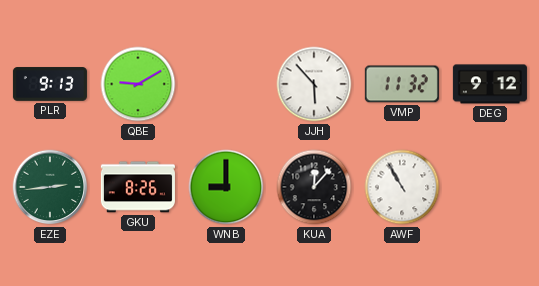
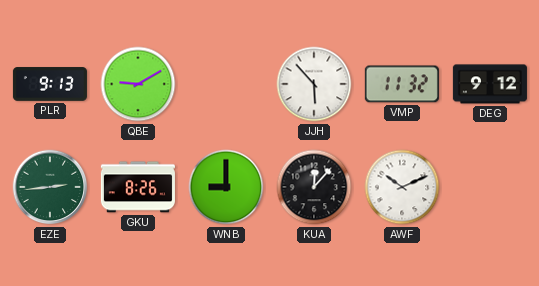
AWF: 10:55 -> 10:11 (402, 187)
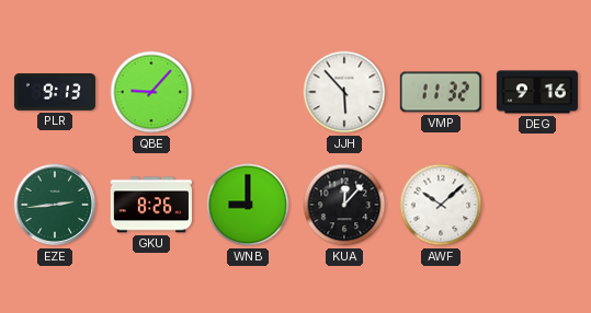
QBE: 9:10 -> 9:07 (151, 92)
DEG: 9:12 -> 9:16 (537, 92)
AWF: 10:11 -> 10:08 (441, 205)
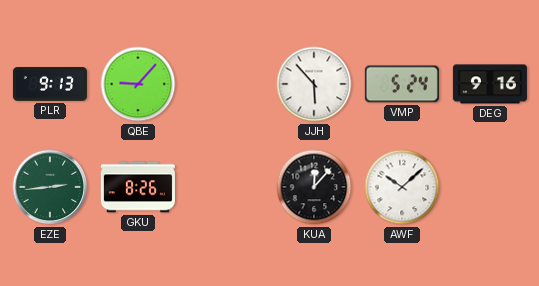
VMP: 11:32 -> 5:24 (402, 84)
WNB: 9:00 -> none (248, 205)
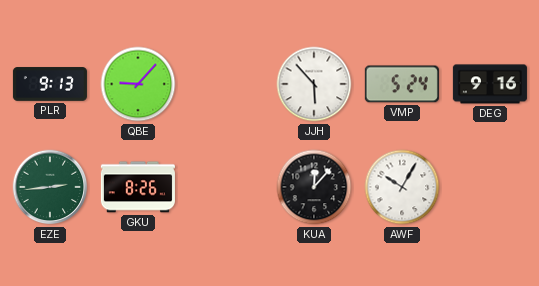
AWF: 10:08 -> 10:05 (402, 187)
